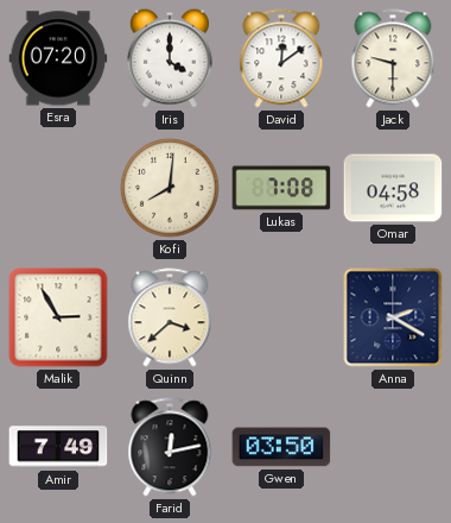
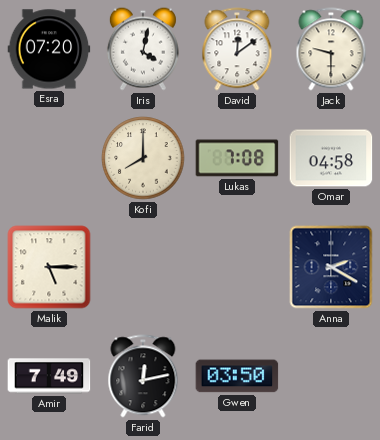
Iris: 4:00 -> 4:02 (143, 49)
Kofi: 8:01 -> 8:00 (143, 158)
Malik: 2:55 -> 5:15 (49, 267)
Quinn: 3:38 -> none (170, 317)
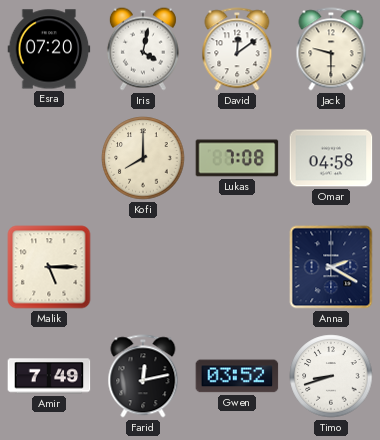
Gwen: 03:50 -> 03:52 (237, 376)
Timo: none -> 8:42 (331, 376)
